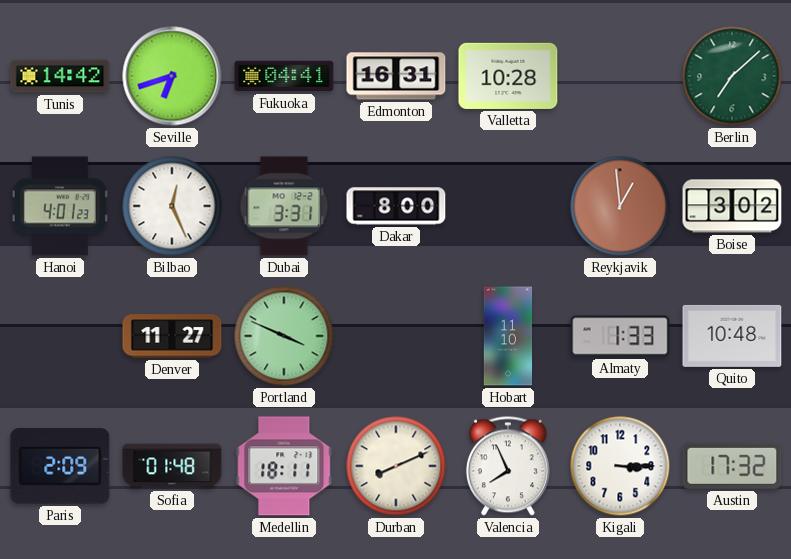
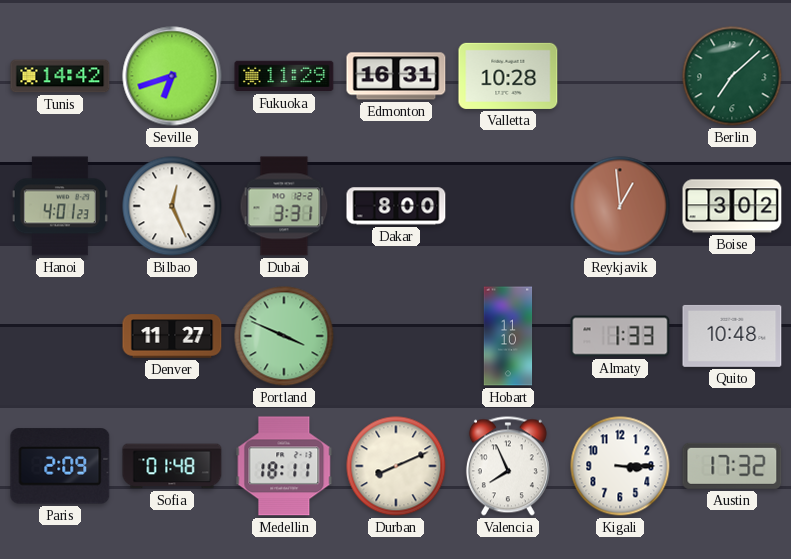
Fukuoka: 04:41 -> 11:29 (284, 76)
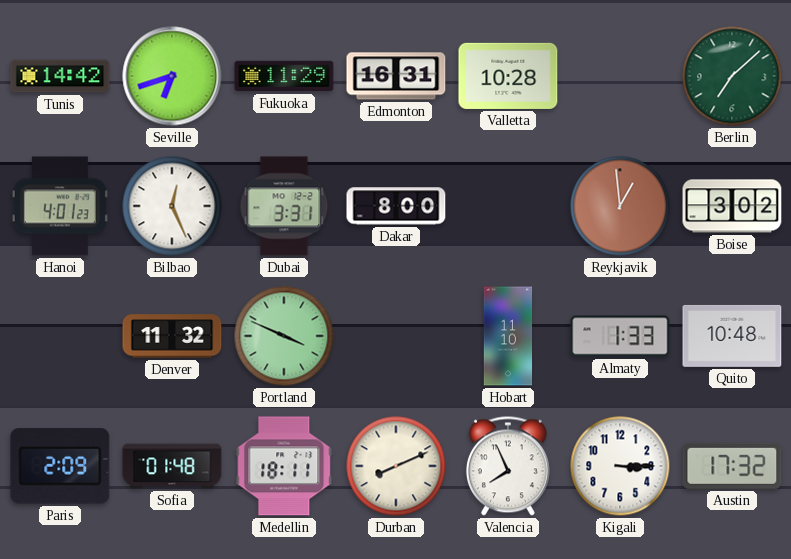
Denver: 11:27 -> 11:32 (172, 336)
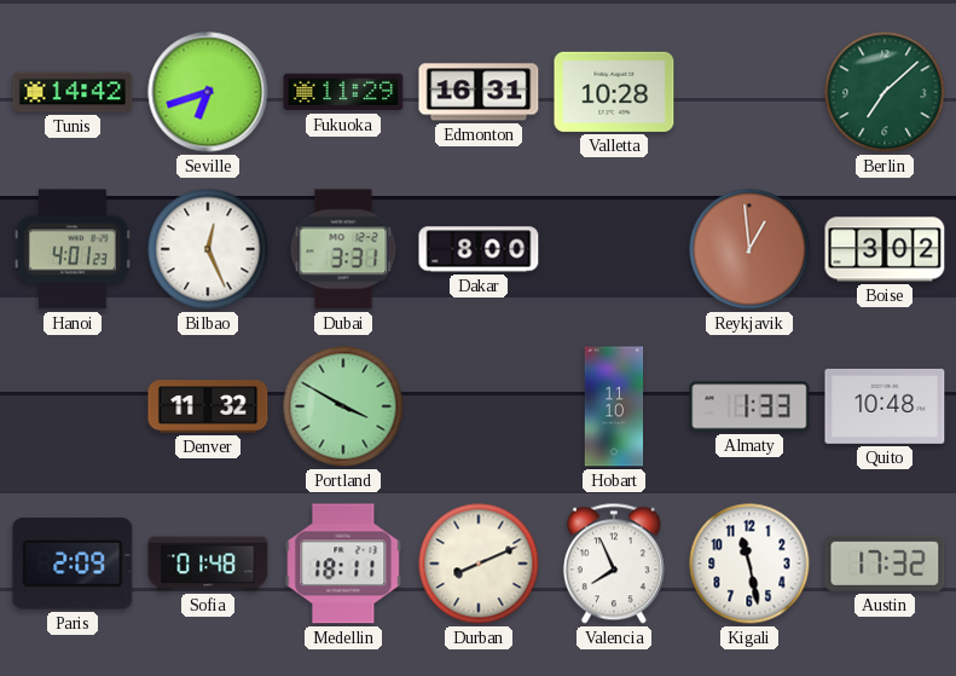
Portland: 3:49 -> 3:50 (343, 406)
Kigali: 3:15 -> 11:28 (749, 564)
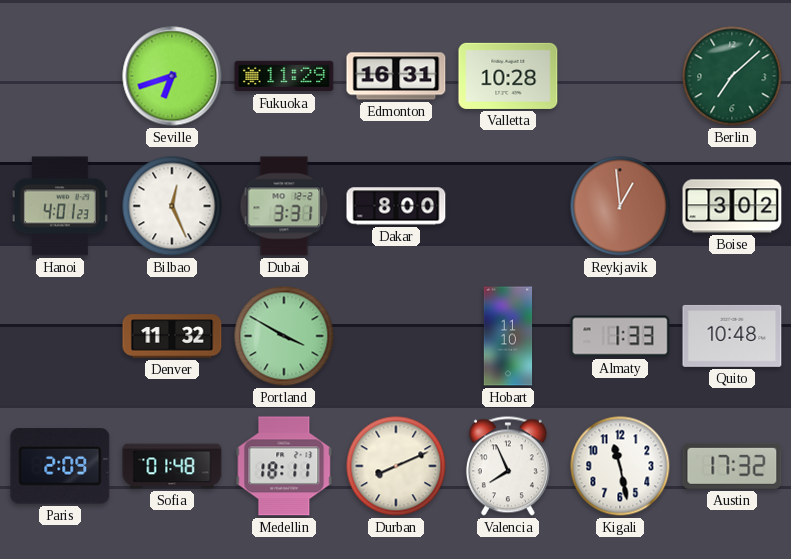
Tunis: 14:42 -> none (73, 92)
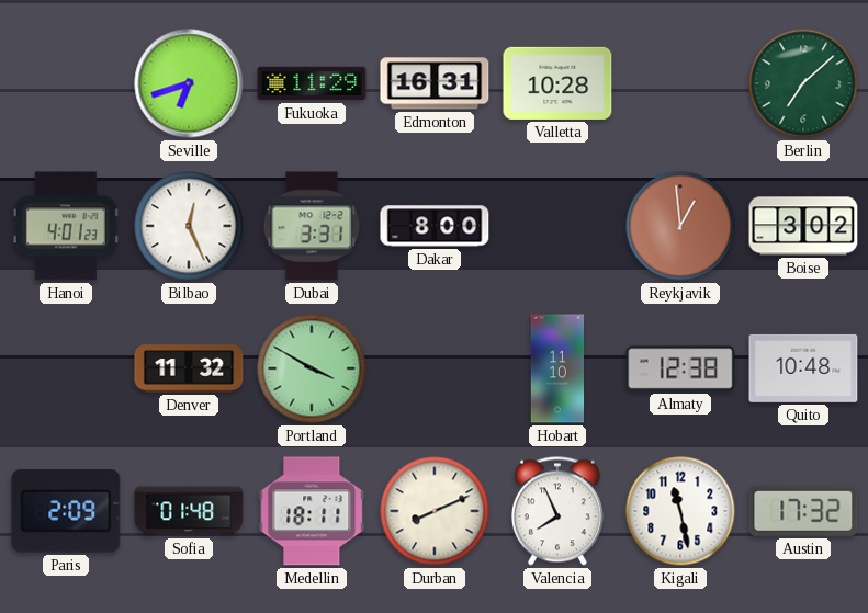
Almaty: 1:33 -> 12:38 (680, 368)
